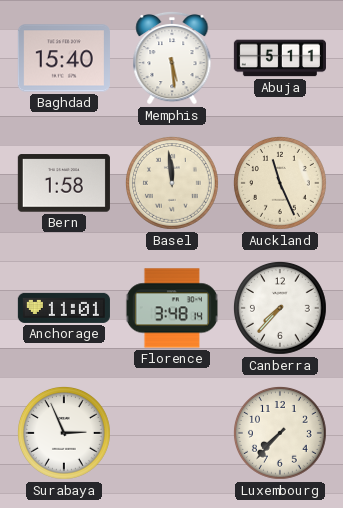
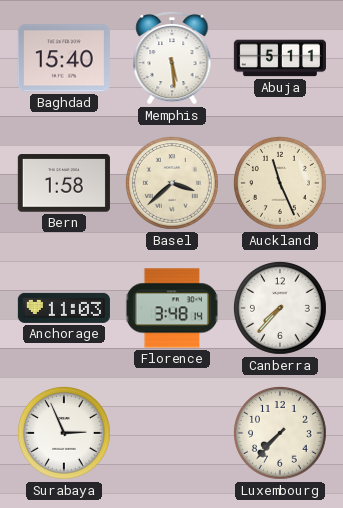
Basel: 11:59 -> 3:38 (172, 183)
Anchorage: 11:01 -> 11:03 (64, 308)
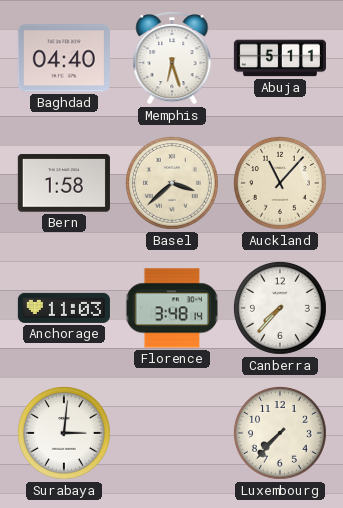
Baghdad: 15:40 -> 04:40 (64, 58)
Memphis: 5:29 -> 6:27 (172, 58)
Auckland: 11:26 -> 11:07 (280, 183)
Surabaya: 2:56 -> 3:01 (64, 433)
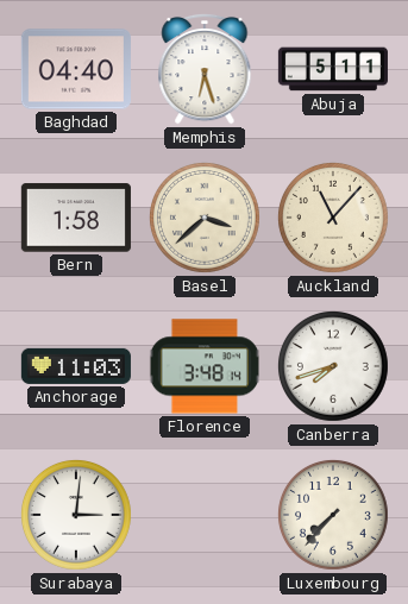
Canberra: 7:37 -> 7:42 (333, 366)
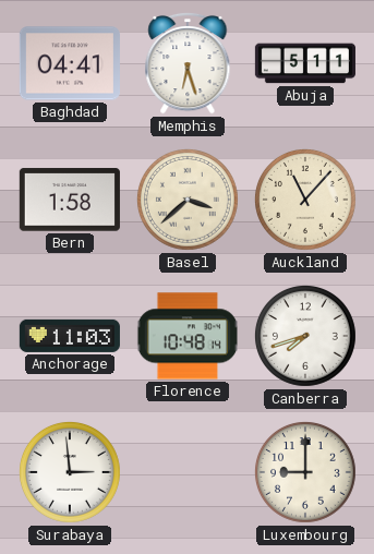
Baghdad: 04:40 -> 04:41 (70, 63)
Florence: 3:48 -> 10:48 (188, 336)
Surabaya: 3:01 -> 2:59 (70, 472)
Luxembourg: 7:37 -> 9:00 (305, 472)
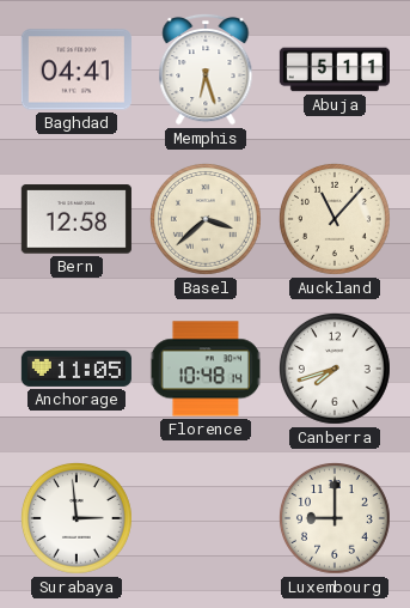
Bern: 1:58 -> 12:58 (77, 219)
Anchorage: 11:03 -> 11:05 (77, 369)
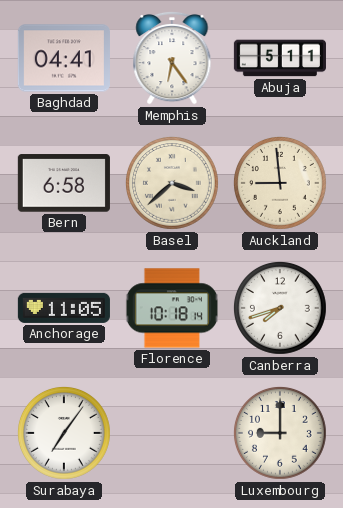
Memphis: 6:27 -> 6:24 (172, 58)
Bern: 12:58 -> 6:58 (64, 183)
Auckland: 11:07 -> 8:59 (280, 183)
Florence: 10:48 -> 10:18 (172, 308)
Surabaya: 2:59 -> 7:06 (64, 433)
